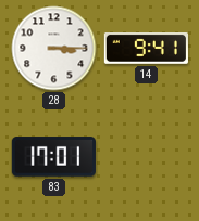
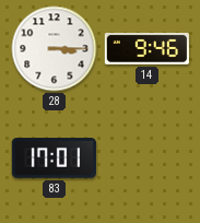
14: 9:41 -> 9:46 (146, 49)
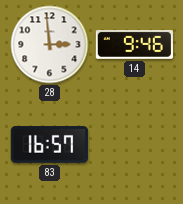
28: 3:15 -> 2:59 (50, 45)
83: 17:01 -> 16:57 (49, 145)
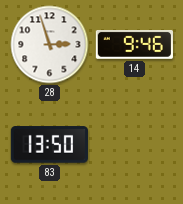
28: 2:59 -> 2:57 (50, 45)
83: 16:57 -> 13:50 (49, 145)
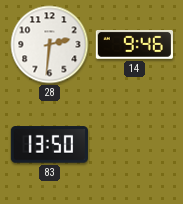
28: 2:57 -> 2:31 (50, 45)
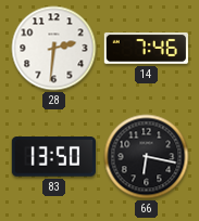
14: 9:46 -> 7:46 (146, 49)
66: none -> 6:17 (147, 157)
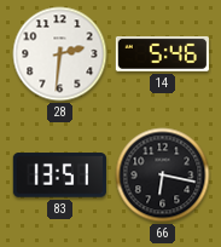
14: 7:46 -> 5:46 (162, 54)
83: 13:50 -> 13:51 (59, 176)
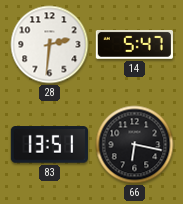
14: 5:46 -> 5:47 (134, 45)
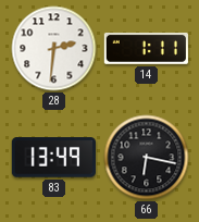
14: 5:47 -> 1:11 (146, 49)
83: 13:51 -> 13:49 (53, 158)
